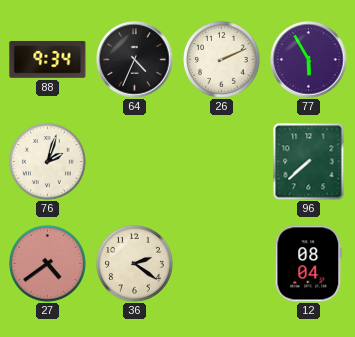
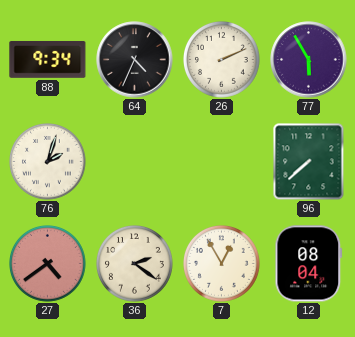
7: none -> 12:55 (222, 264)
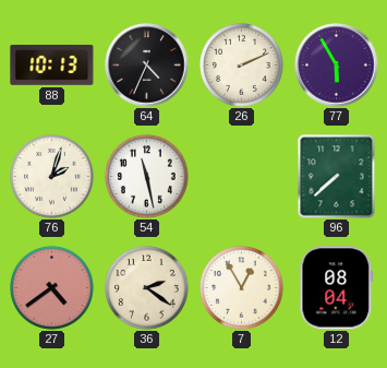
88: 9:34 -> 10:13 (52, 64)
54: none -> 11:28 (147, 177)
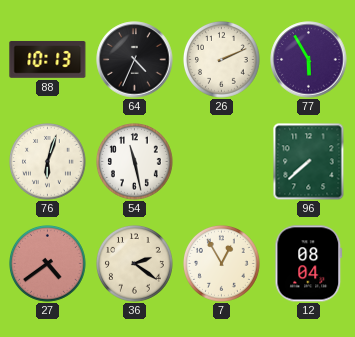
76: 2:03 -> 6:03 (48, 162)
